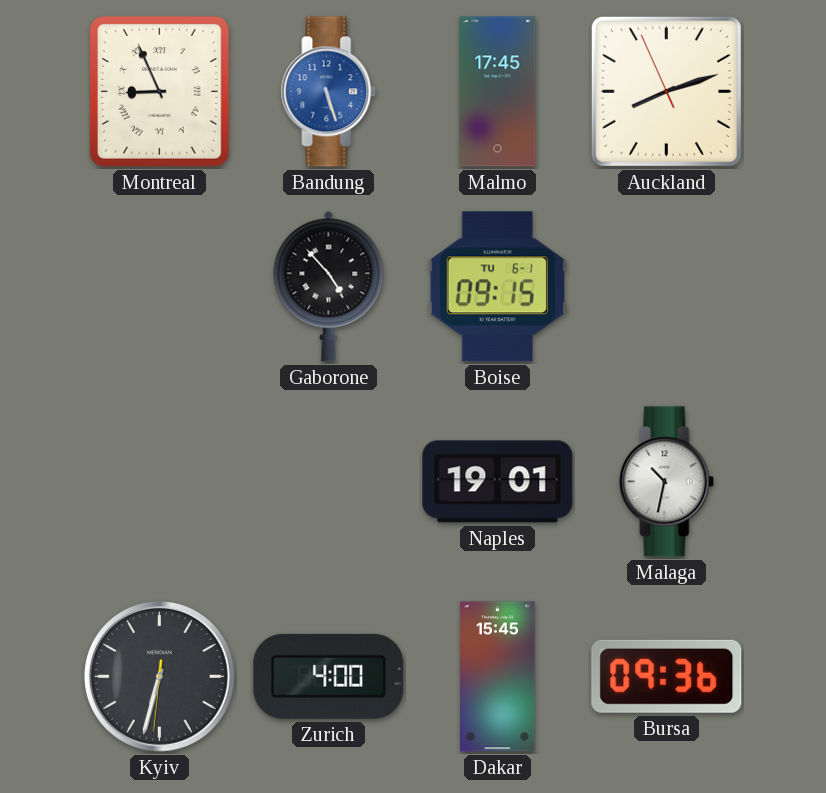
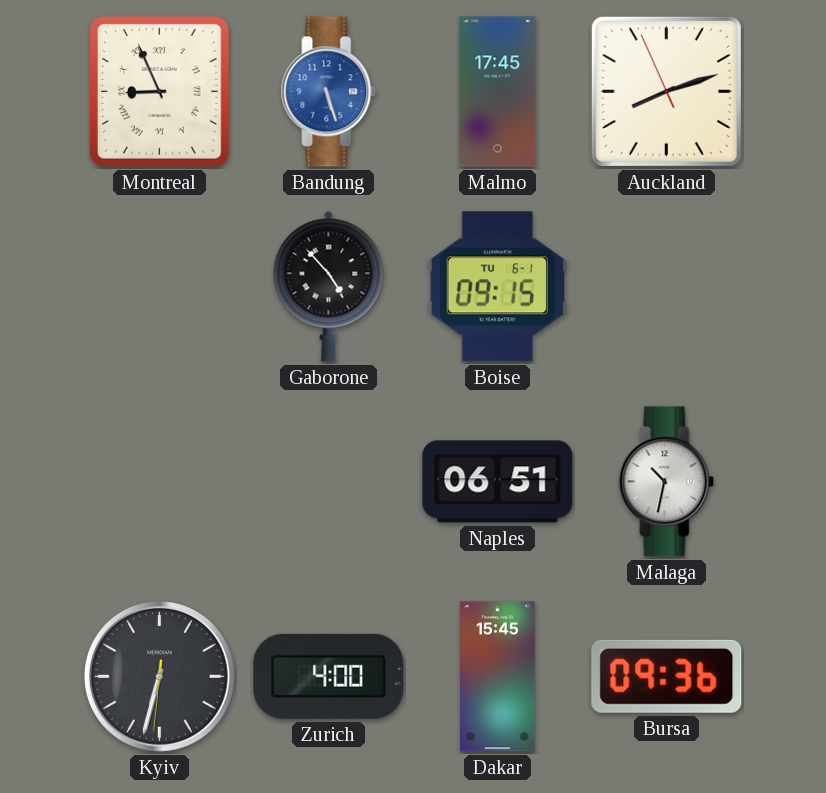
Naples: 19:01 -> 06:51 (498, 482)
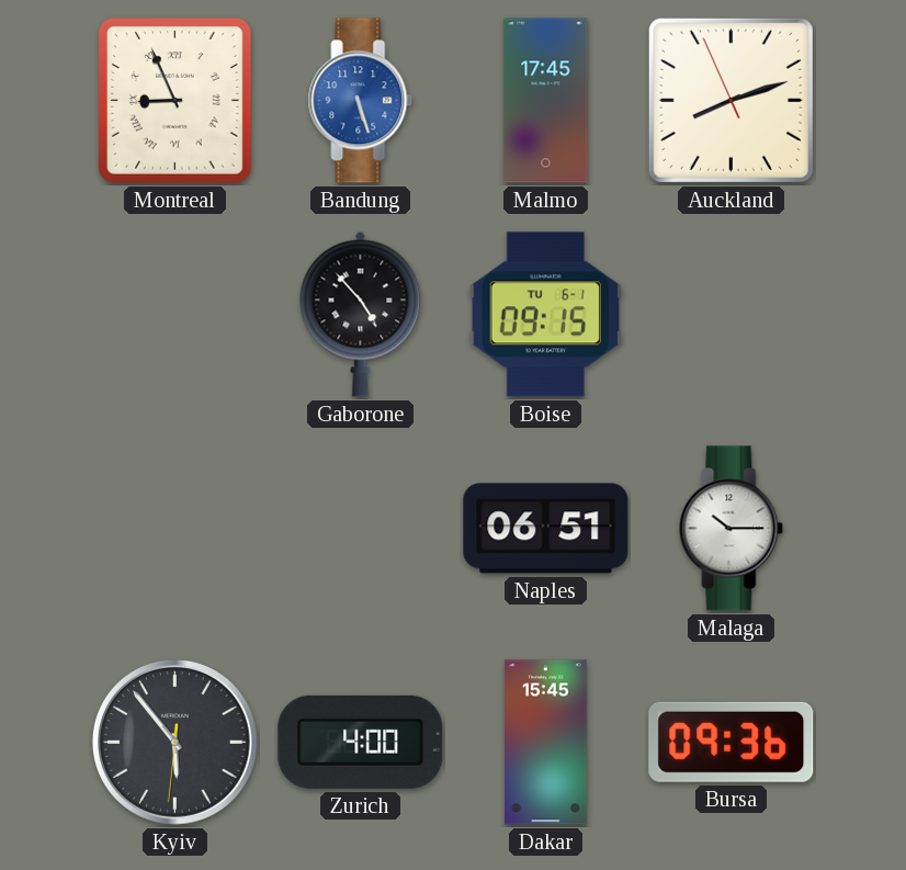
Malaga: 10:32 -> 10:15 (732, 529)
Kyiv: 6:32 -> 5:53 (175, 743)
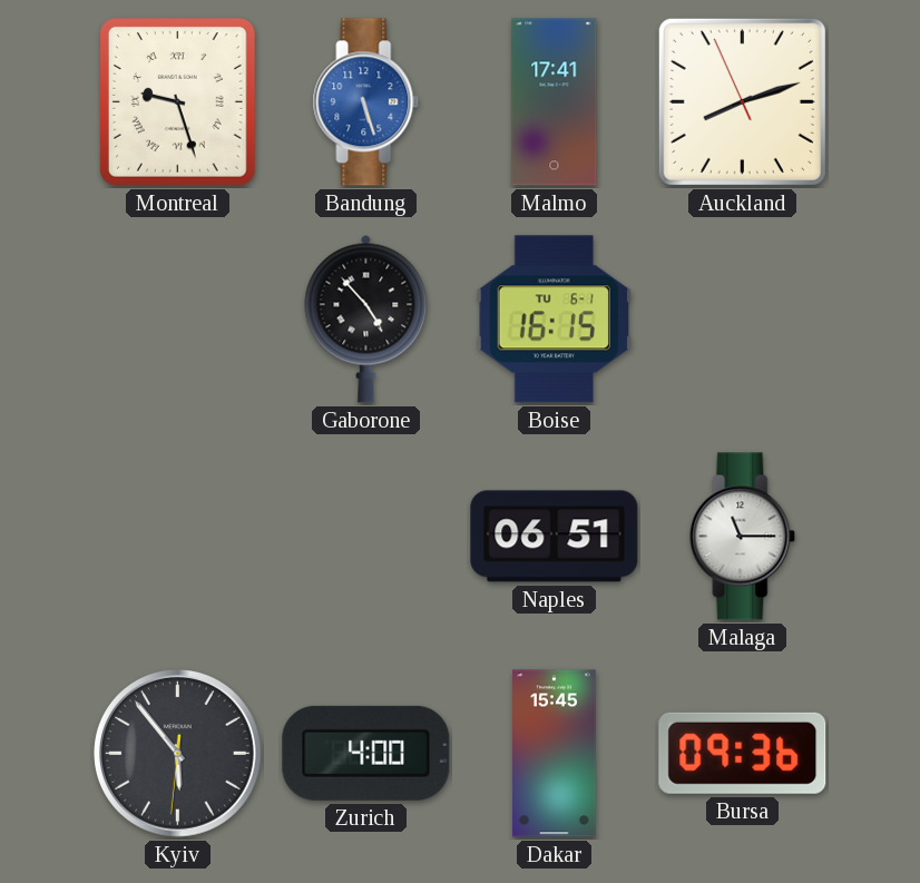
Montreal: 8:56 -> 9:27 (177, 102)
Malmo: 17:45 -> 17:41 (555, 102)
Boise: 09:15 -> 16:15 (554, 320)
Malaga: 10:15 -> 11:15 (743, 537)
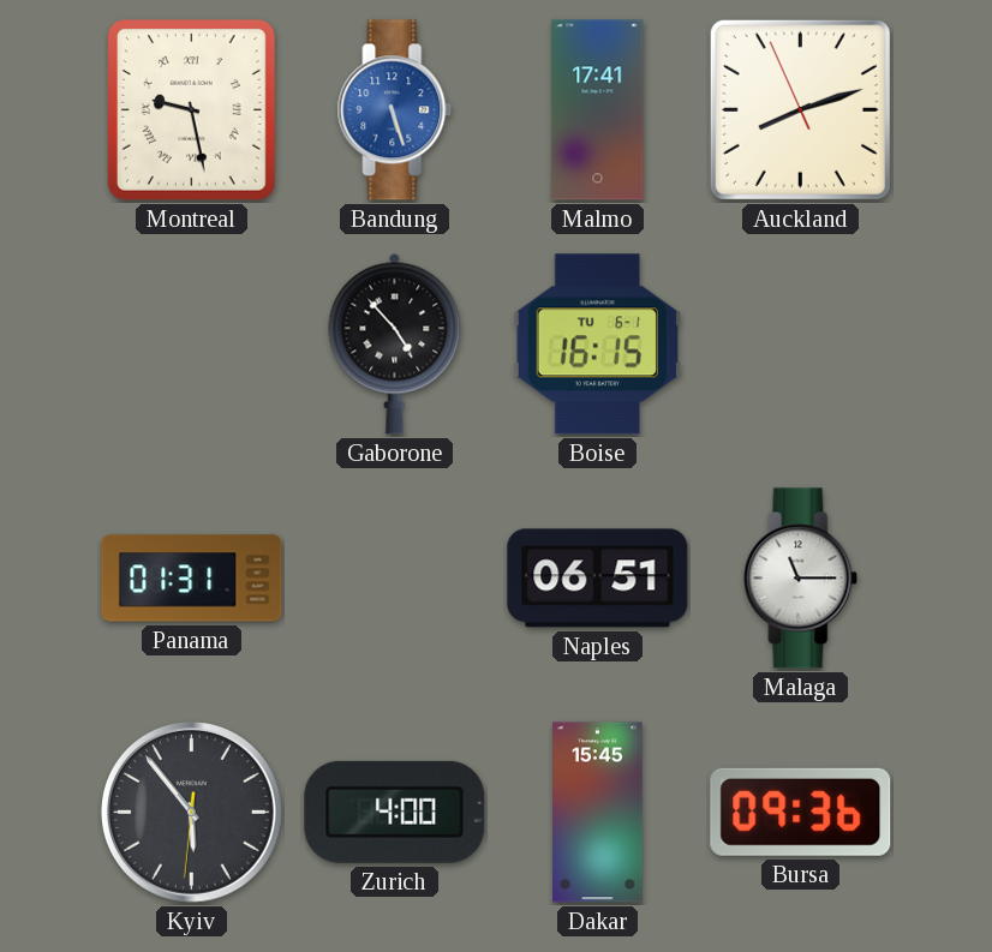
Montreal: 9:27 -> 9:28 (191, 110)
Panama: none -> 01:31 (192, 579)
